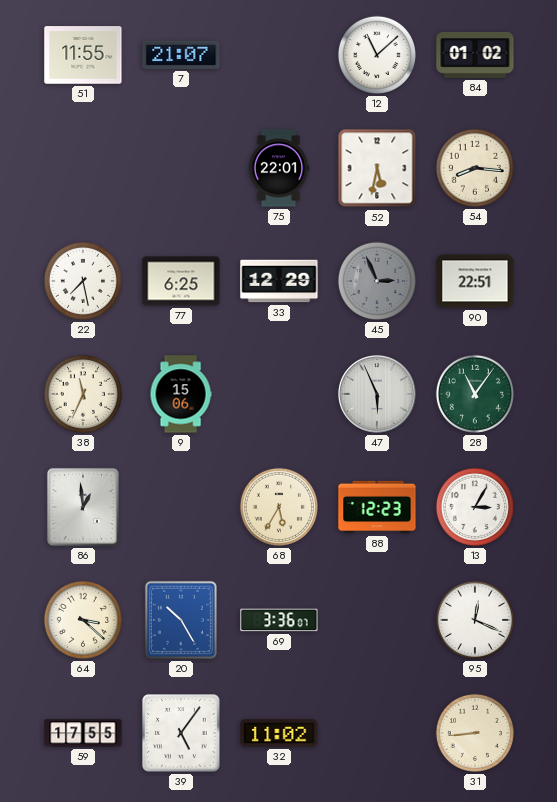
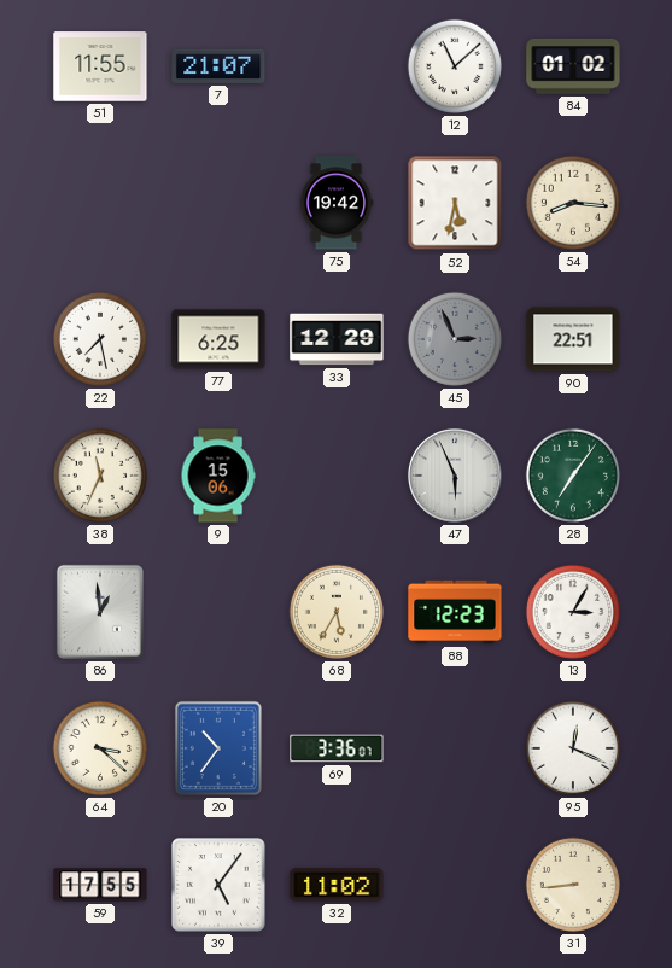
75: 22:01 -> 19:42 (337, 203)
28: 11:06 -> 7:06 (573, 476)
20: 10:25 -> 10:36 (218, 748)
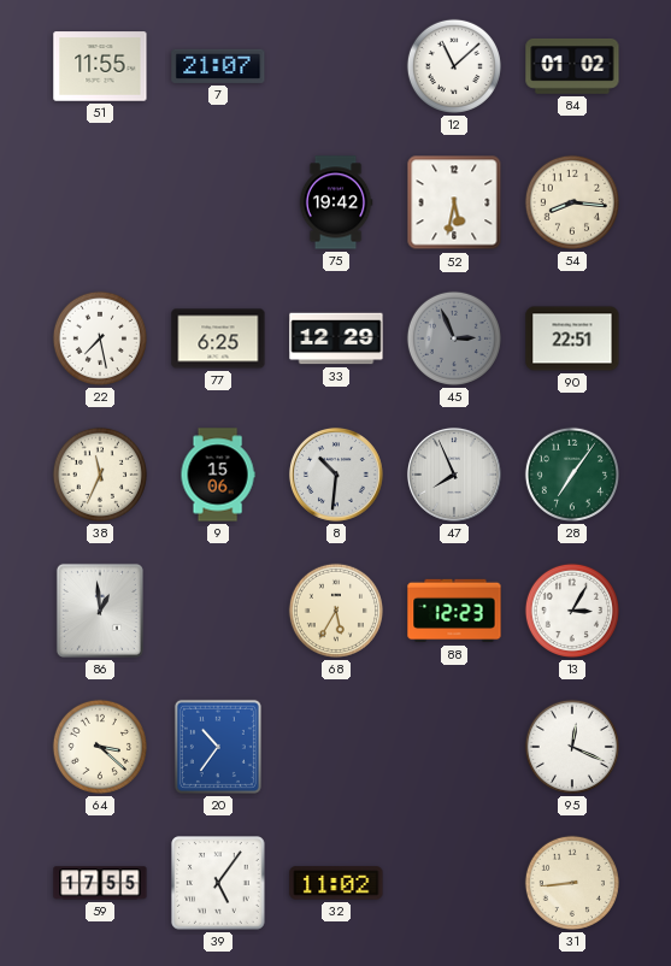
8: none -> 10:31 (336, 475)
47: 5:56 -> 7:56 (454, 475)
69: 3:36 -> none (337, 748)
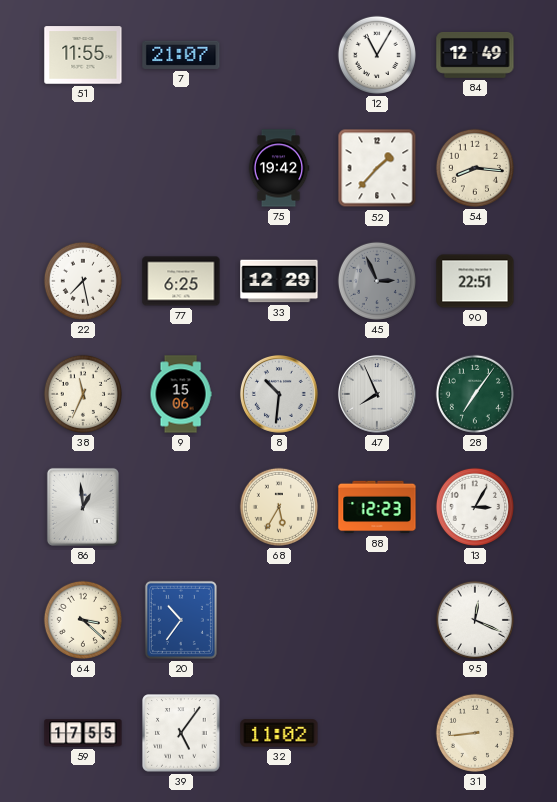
12: 11:08 -> 11:05 (377, 55)
84: 01:02 -> 12:49 (475, 55)
52: 5:32 -> 1:37 (377, 168)
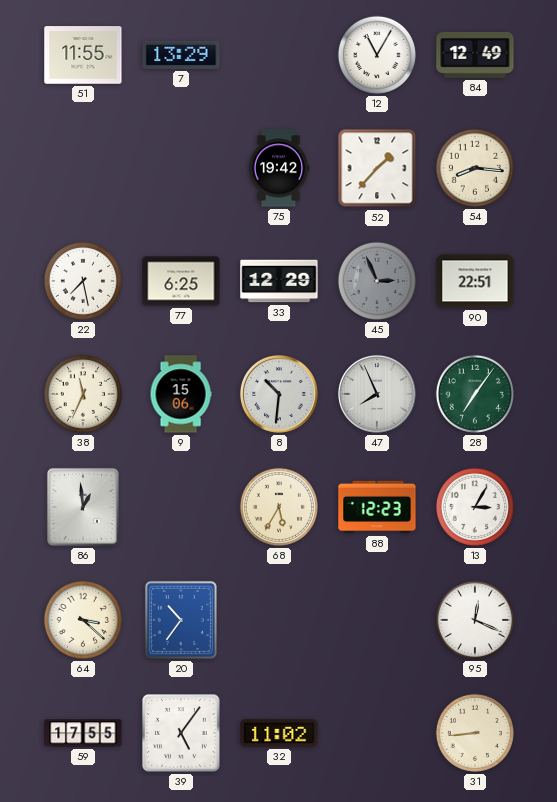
7: 21:07 -> 13:29 (181, 55)
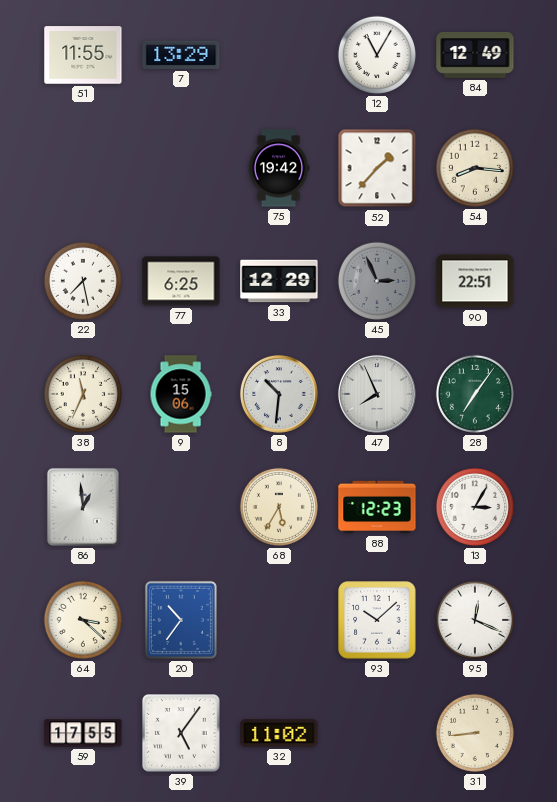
93: none -> 10:08 (377, 620)
